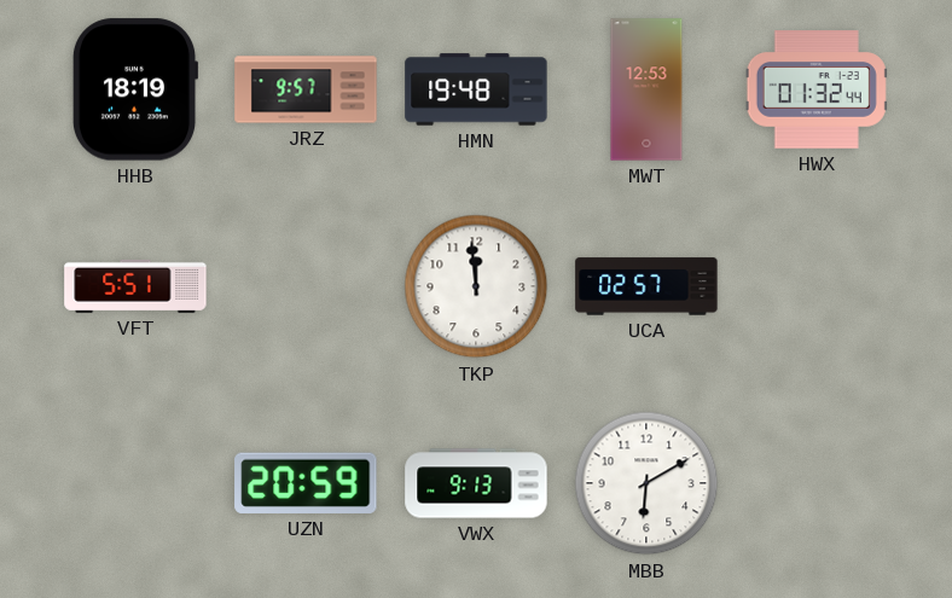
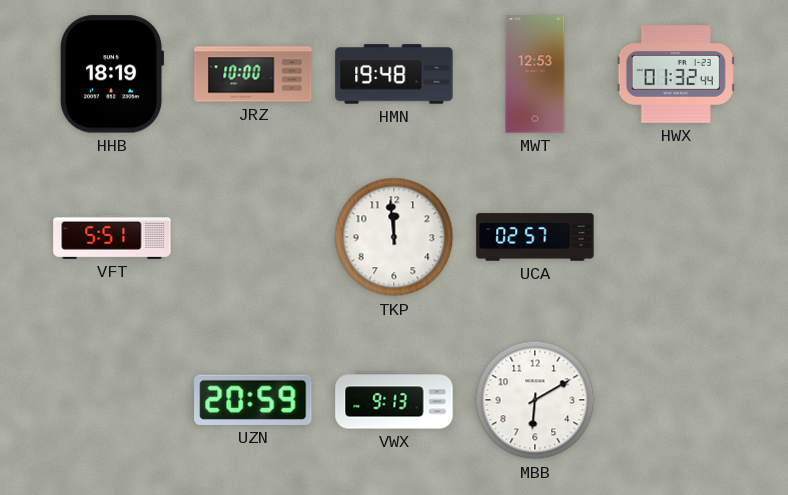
JRZ: 9:57 -> 10:00 (253, 74)
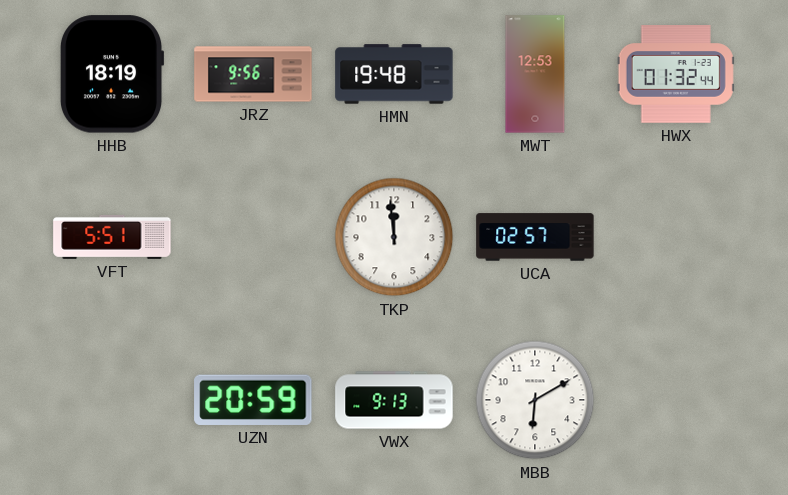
JRZ: 10:00 -> 9:56 (253, 74)
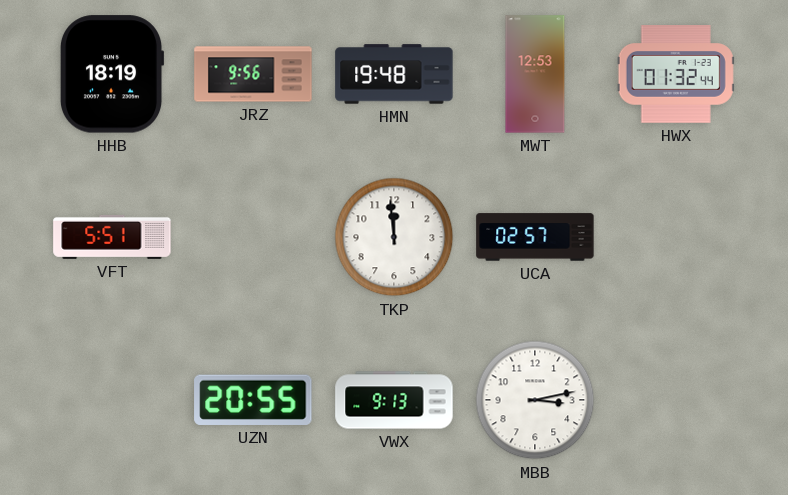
UZN: 20:59 -> 20:55 (253, 400)
MBB: 6:10 -> 3:13 (535, 400)
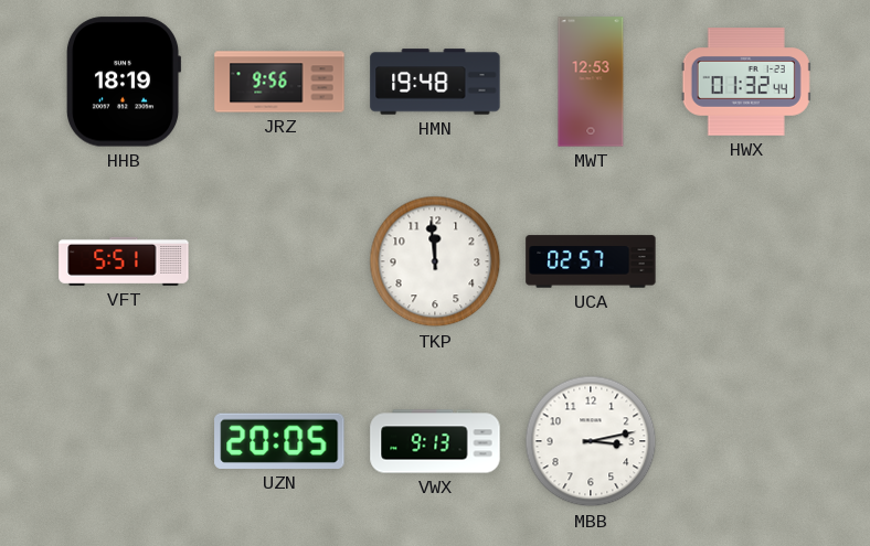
UZN: 20:55 -> 20:05 (279, 441)
